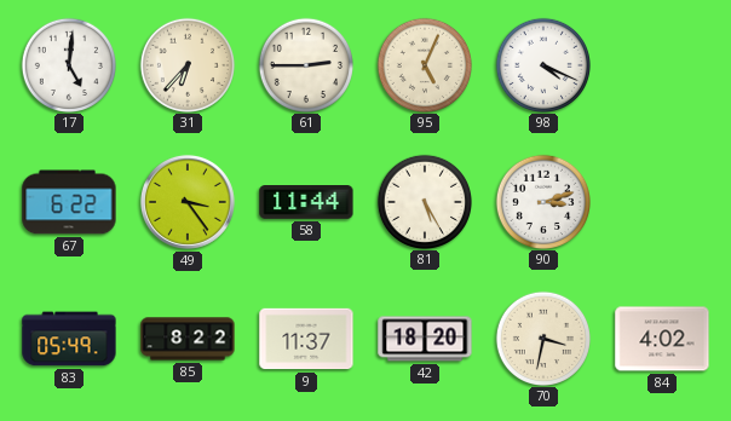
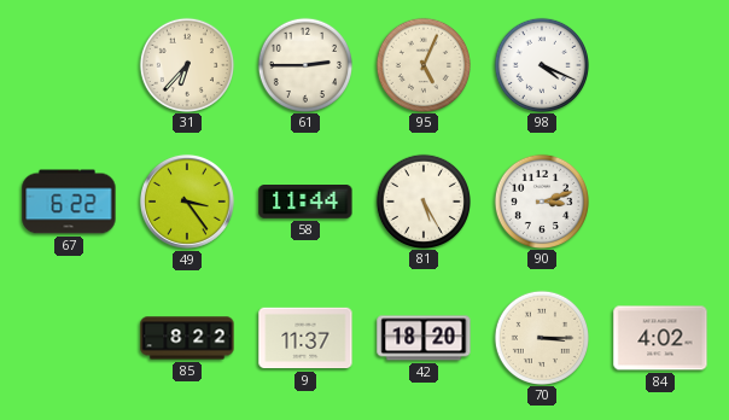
17: 5:01 -> none (68, 64)
83: 05:49 -> none (69, 339)
70: 3:32 -> 3:15 (541, 337)
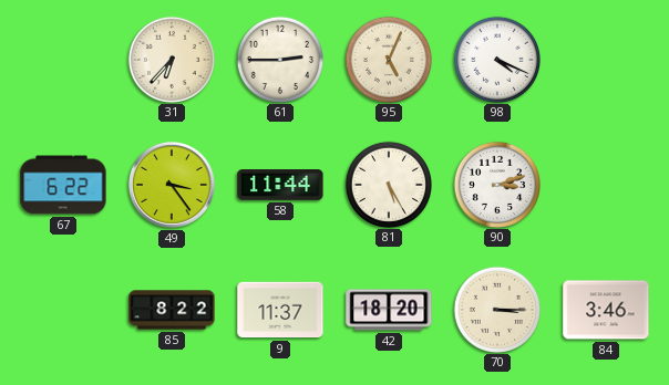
84: 4:02 -> 3:46 (606, 310)
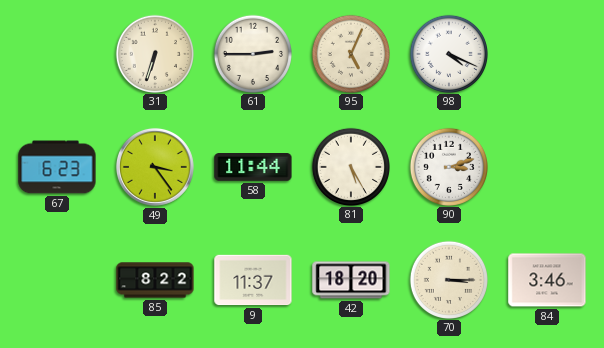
31: 6:37 -> 6:33 (154, 53)
67: 6:22 -> 6:23 (57, 167)
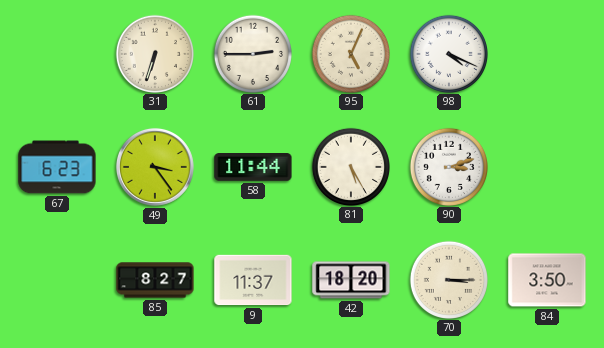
85: 8:22 -> 8:27 (155, 280)
84: 3:46 -> 3:50 (547, 280)
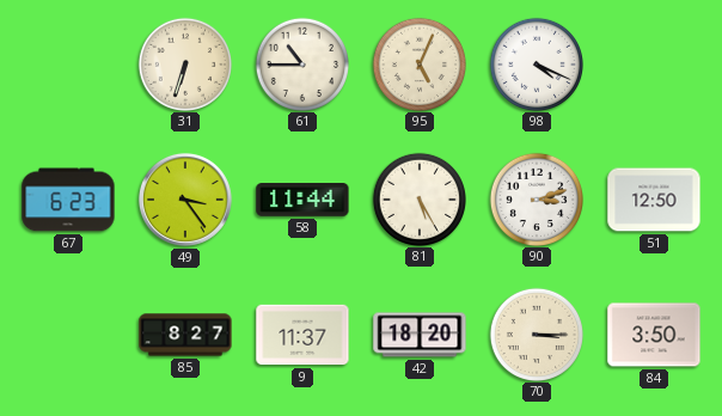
61: 2:45 -> 10:45 (301, 63)
51: none -> 12:50 (654, 200)
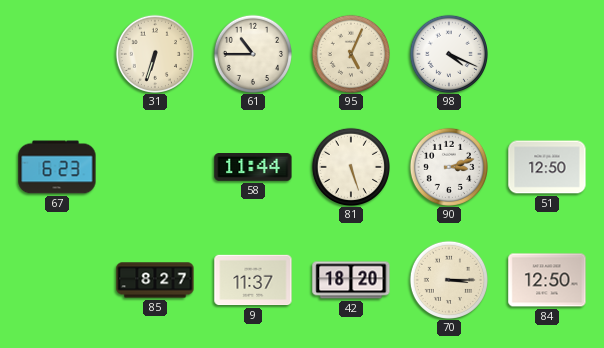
49: 3:24 -> none (185, 200)
81: 5:25 -> 5:27 (350, 166)
84: 3:50 -> 12:50 (547, 280)
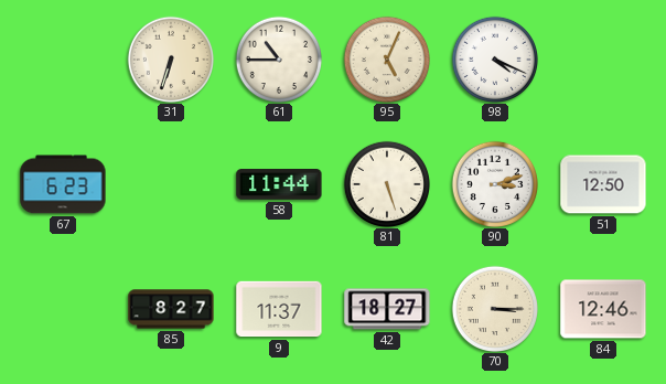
42: 18:20 -> 18:27 (387, 309)
84: 12:50 -> 12:46 (603, 309)
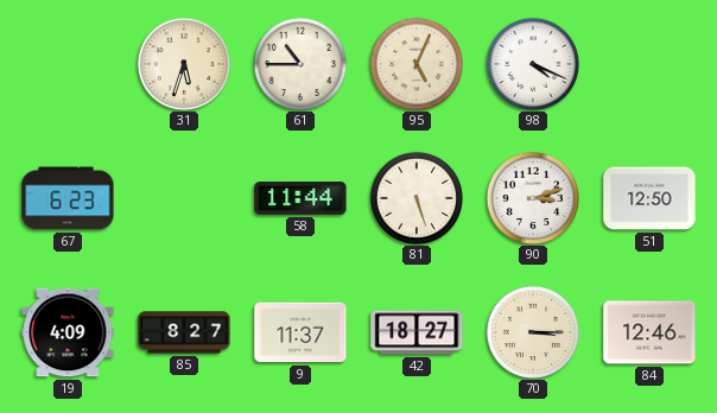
31: 6:33 -> 5:33 (183, 63)
19: none -> 4:09 (68, 332)
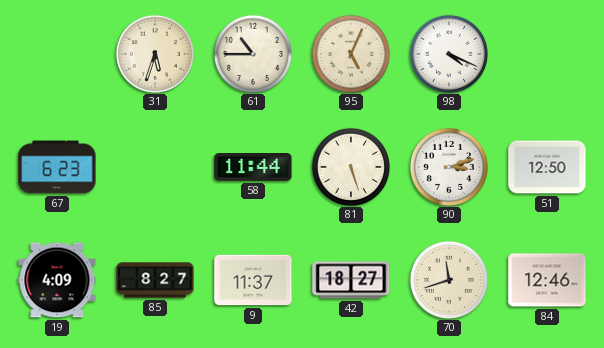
70: 3:15 -> 11:42 (448, 279)
